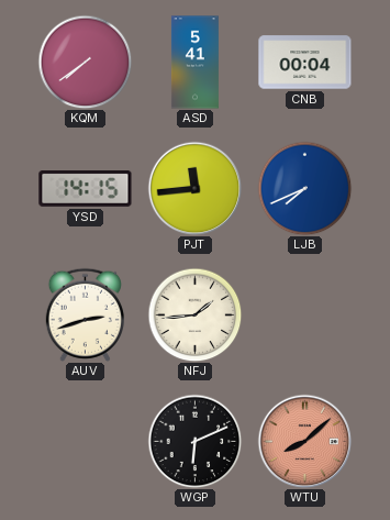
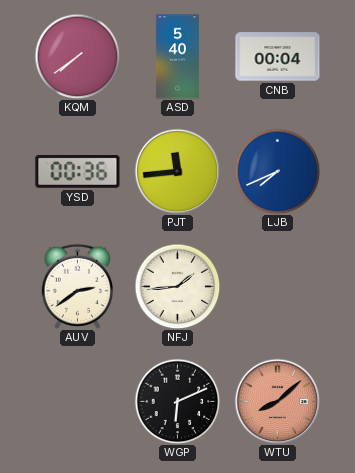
ASD: 5:41 -> 5:40 (177, 57)
YSD: 14:15 -> 00:36 (78, 172)
AUV: 2:42 -> 2:39 (77, 286)
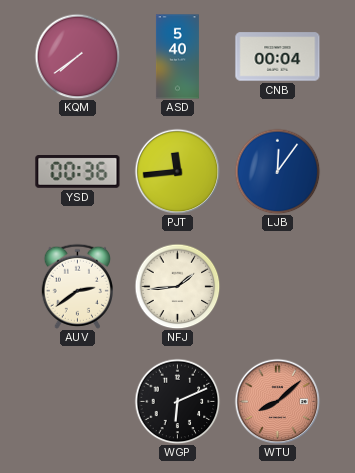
LJB: 7:41 -> 12:06 (277, 171)
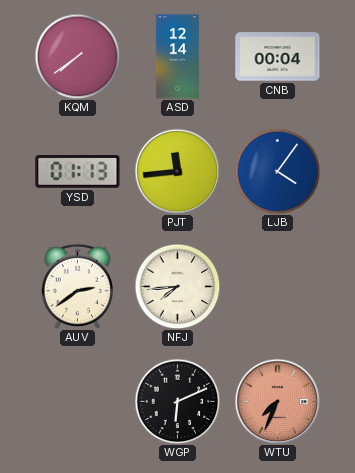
ASD: 5:40 -> 12:14 (177, 57)
YSD: 00:36 -> 01:13 (78, 172)
LJB: 12:06 -> 4:06 (277, 171)
NFJ: 1:44 -> 7:44 (177, 286)
WTU: 8:08 -> 7:34 (277, 401)
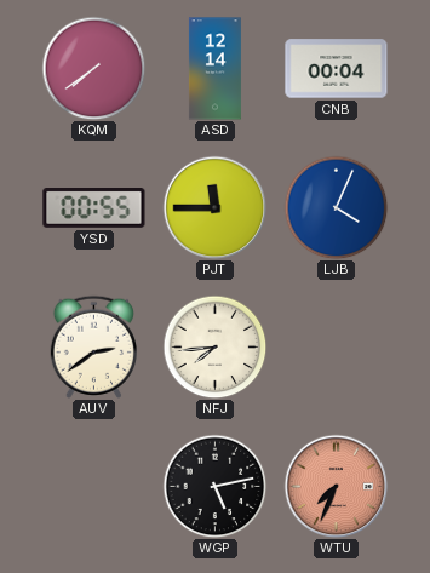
YSD: 01:13 -> 00:55 (94, 208)
PJT: 11:44 -> 11:45 (214, 207)
LJB: 4:06 -> 4:04 (336, 207)
WGP: 6:11 -> 5:13 (214, 486)
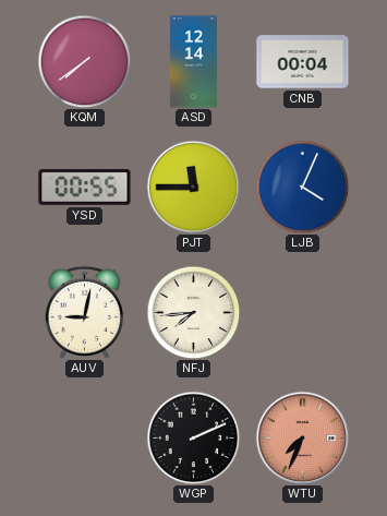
AUV: 2:39 -> 9:02 (84, 312)
WGP: 5:13 -> 2:11 (193, 437)
